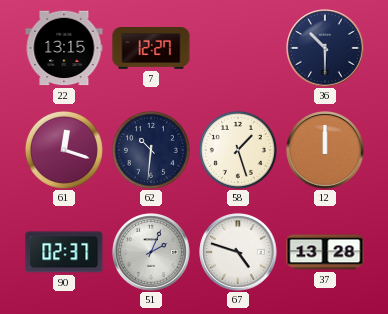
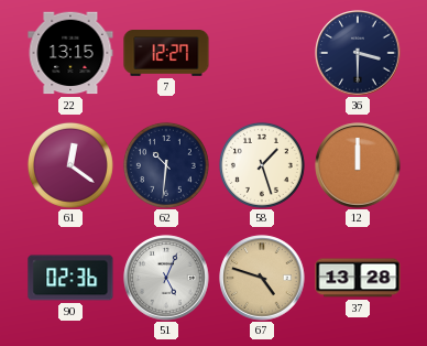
36: 10:30 -> 3:30 (358, 53)
61: 12:18 -> 12:21 (70, 165)
90: 02:37 -> 02:36 (70, 278)
51: 2:04 -> 5:04 (166, 278)
67 dial: white -> champagne (262, 278)
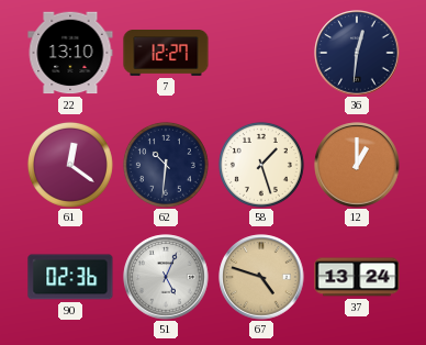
22: 13:15 -> 13:10 (70, 53)
36: 3:30 -> 12:31 (357, 53)
12: 12:00 -> 1:00 (357, 165)
37: 13:28 -> 13:24 (357, 277)
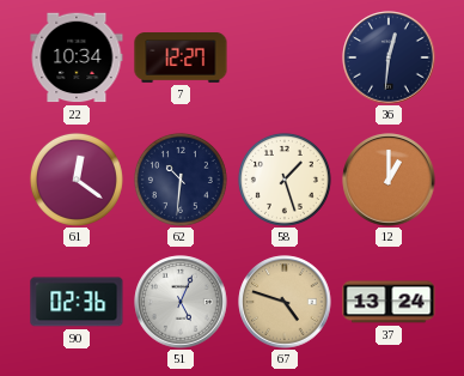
22: 13:10 -> 10:34 (77, 57)
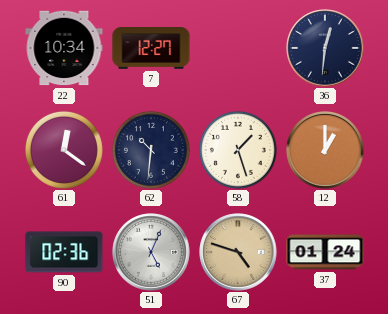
37: 13:24 -> 01:24 (325, 252)
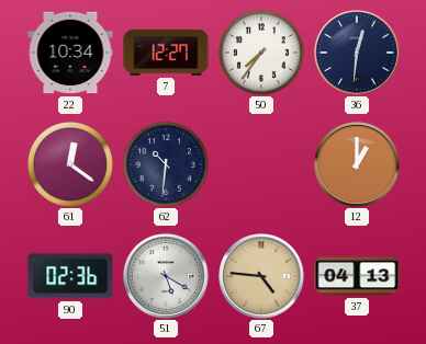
50: none -> 7:36 (261, 53)
58: 1:27 -> none (238, 150)
51: 5:04 -> 5:20 (166, 276)
67: 4:48 -> 4:46 (261, 276)
37: 01:24 -> 04:13 (357, 276)
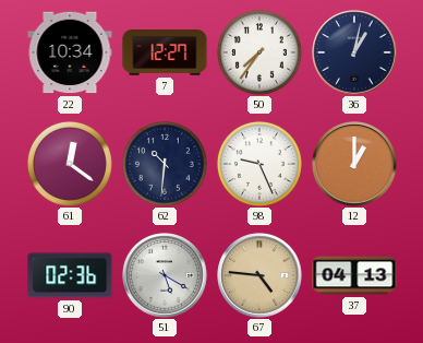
36: 12:31 -> 1:02 (354, 52)
98: none -> 9:26 (259, 164)
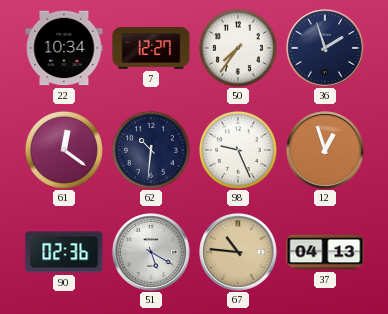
36: 1:02 -> 1:57 (325, 48)
12: 1:00 -> 12:57 (325, 150)
67: 4:46 -> 10:46 (238, 252)
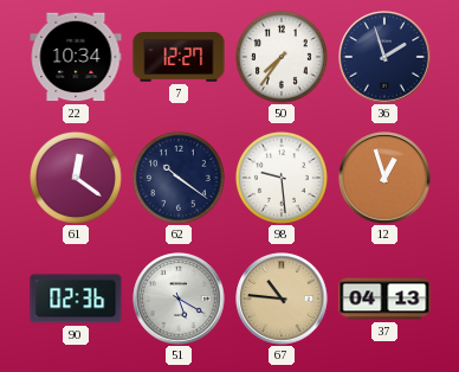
62: 10:31 -> 10:21 (179, 178)
98: 9:26 -> 9:29 (282, 178)
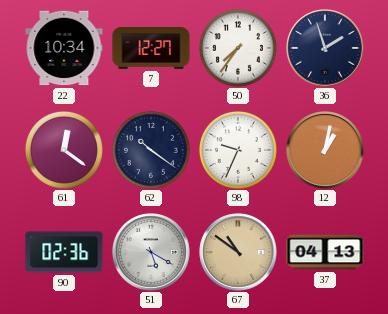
98: 9:29 -> 9:34 (238, 150)
12: 12:57 -> 1:02 (325, 150)
67: 10:46 -> 10:51 (238, 252)
